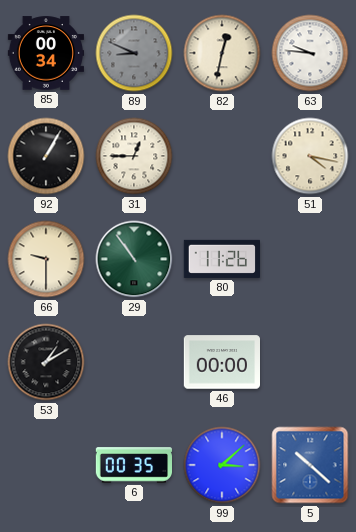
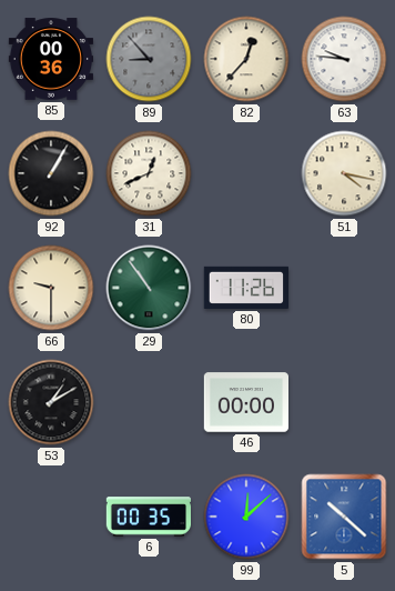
85: 00:34 -> 00:36 (51, 59)
89: 8:49 -> 8:53 (149, 59)
82: 12:32 -> 12:37 (246, 59)
31: 12:45 -> 12:41 (149, 173)
99: 3:08 -> 12:08 (246, 517)
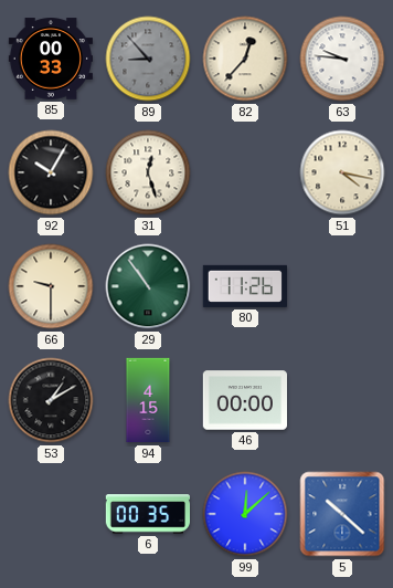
85: 00:36 -> 00:33 (51, 59)
92: 1:05 -> 10:05 (51, 172)
31: 12:41 -> 12:27 (148, 172)
94: none -> 4:15 (148, 400)
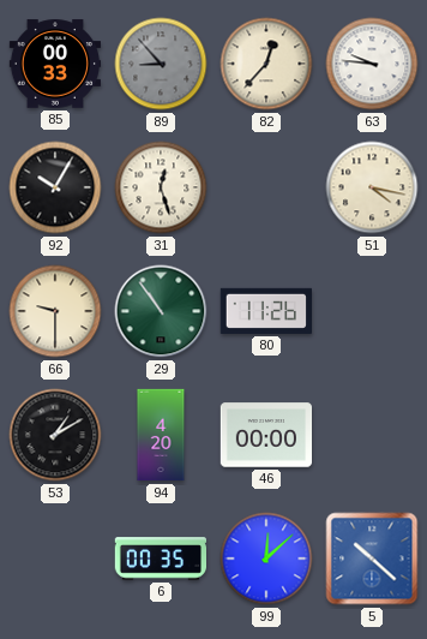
94: 4:15 -> 4:20 (161, 435)
